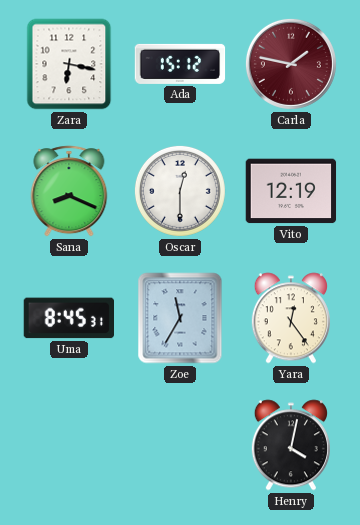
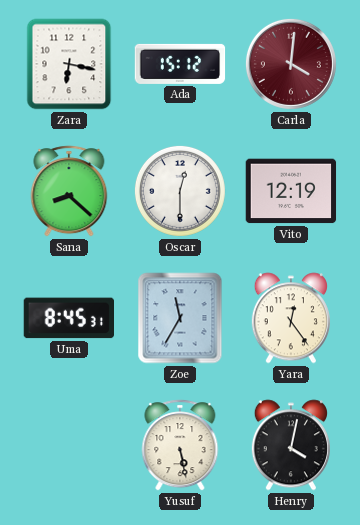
Carla: 1:47 -> 4:01 (291, 64)
Sana: 8:19 -> 8:22 (69, 191)
Yusuf: none -> 5:28 (180, 445)
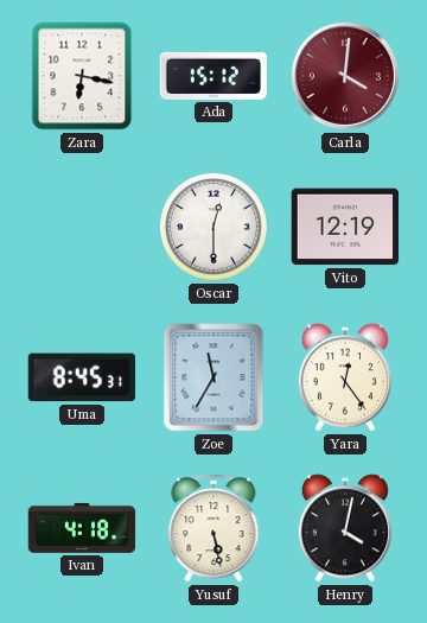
Sana: 8:22 -> none (69, 191)
Ivan: none -> 4:18 (82, 528)
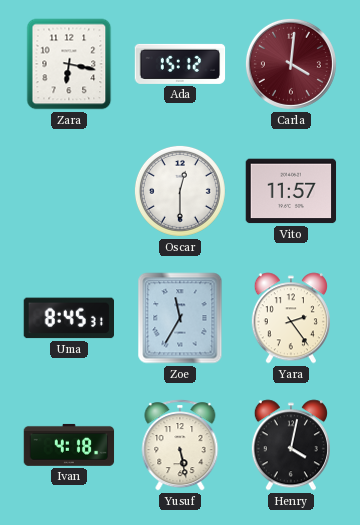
Vito: 12:19 -> 11:57 (291, 191)
Yara: 12:24 -> 2:24 (291, 318)
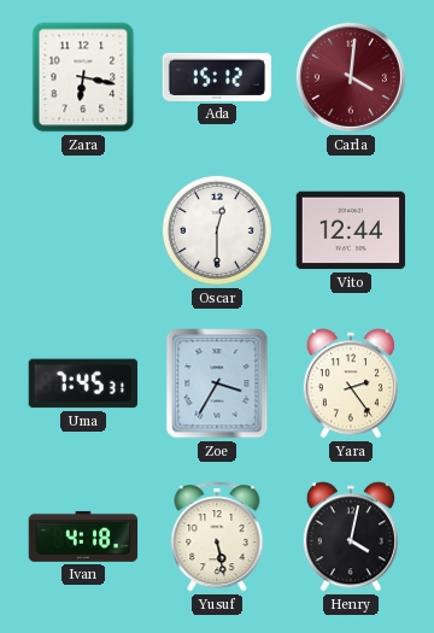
Vito: 11:57 -> 12:44 (351, 230)
Uma: 8:45 -> 7:45 (82, 383)
Zoe: 11:35 -> 3:35 (217, 383)
